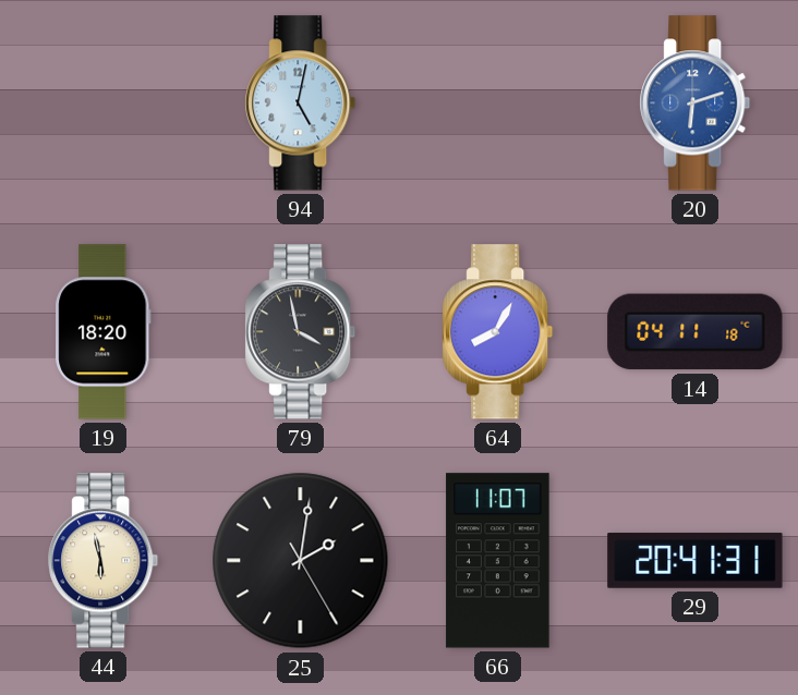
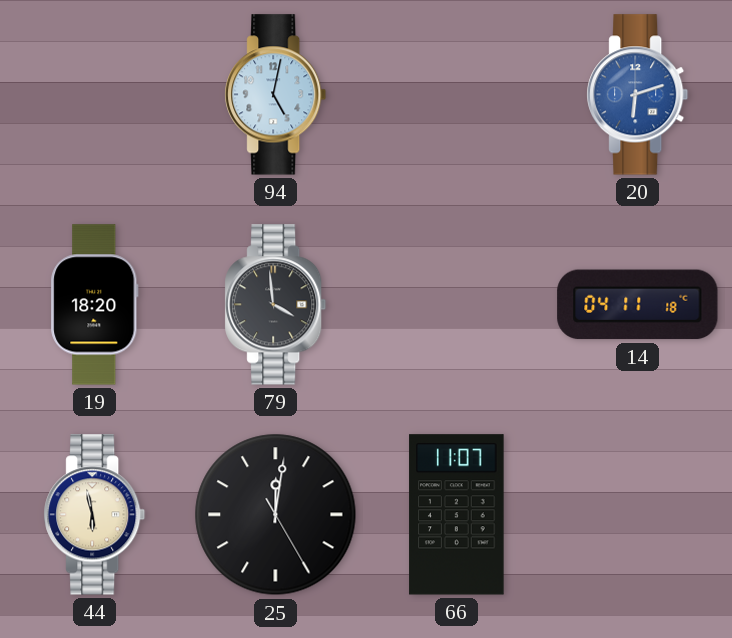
79: 3:58 -> 3:59 (276, 305)
64: 8:05 -> none (498, 332)
25: 2:01 -> 12:01 (276, 515)
29: 20:41 -> none (696, 561)
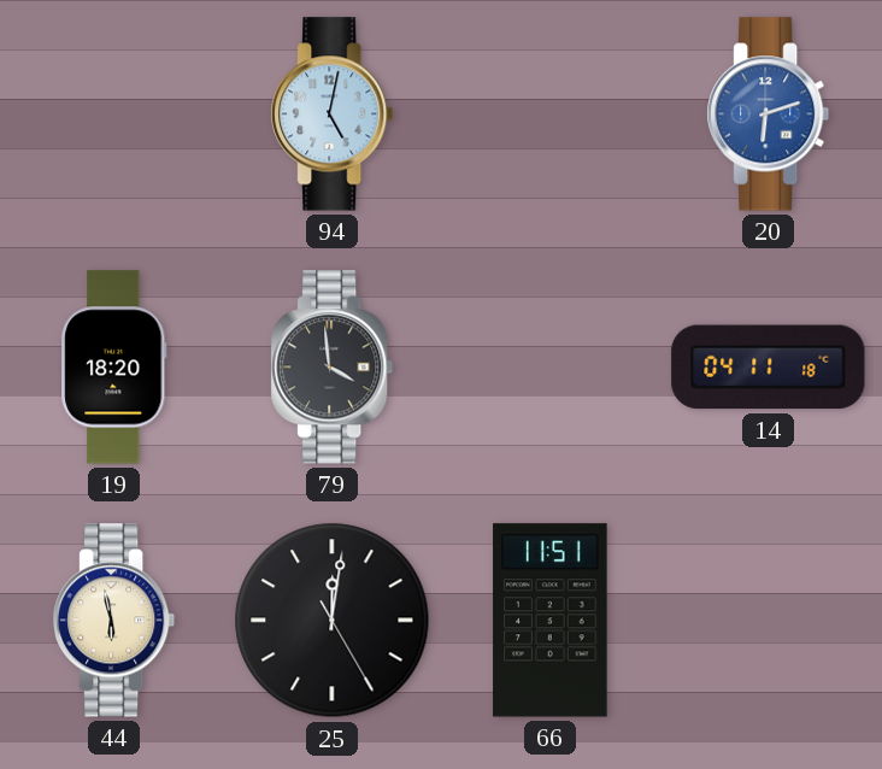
66: 11:07 -> 11:51 (551, 621)
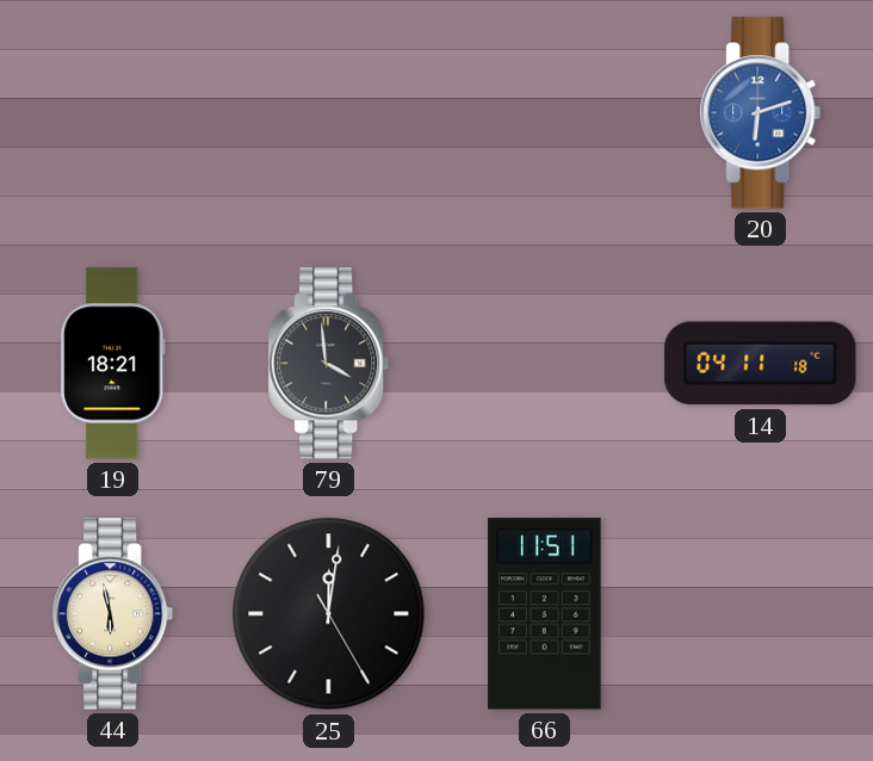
94: 5:02 -> none (333, 115)
19: 18:20 -> 18:21 (113, 364)
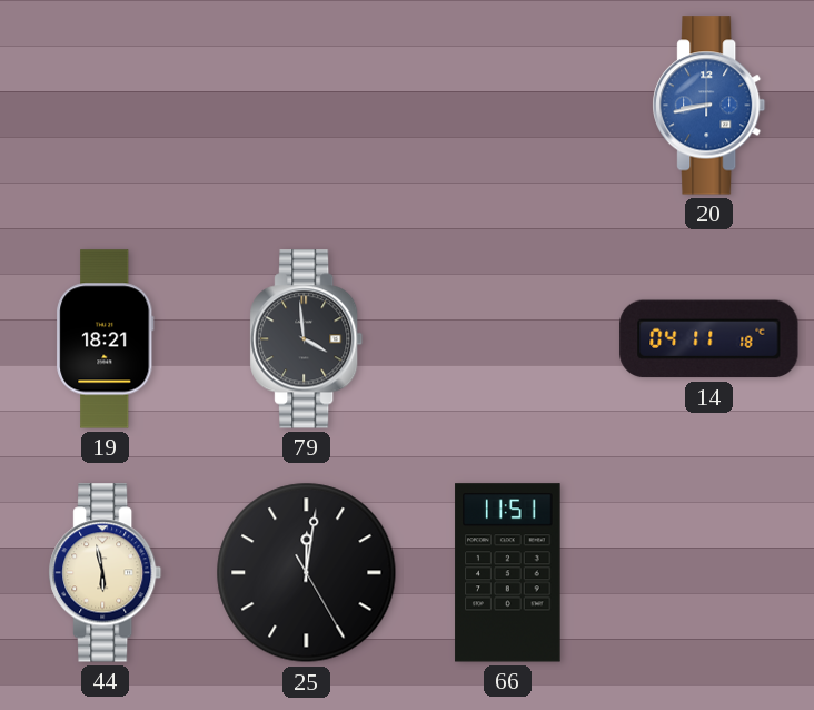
20: 6:12 -> 8:43 (709, 106)
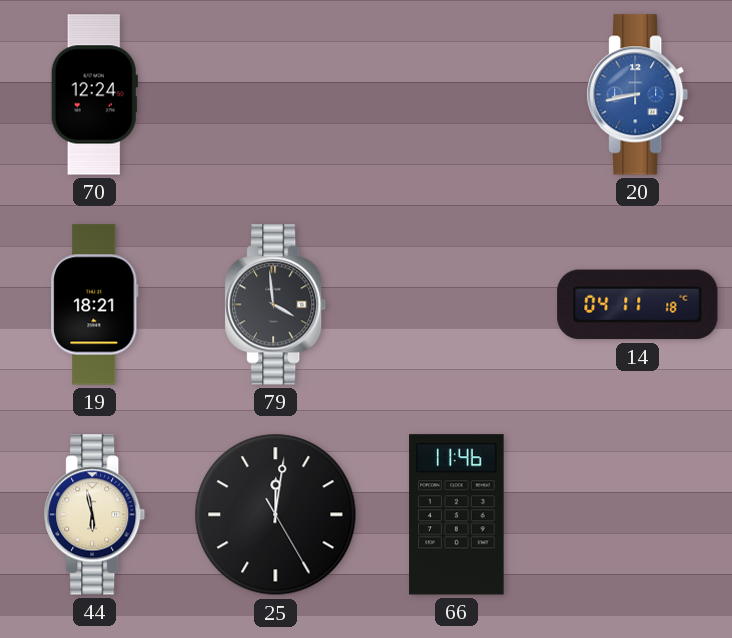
70: none -> 12:24 (94, 95)
66: 11:51 -> 11:46 (457, 515)
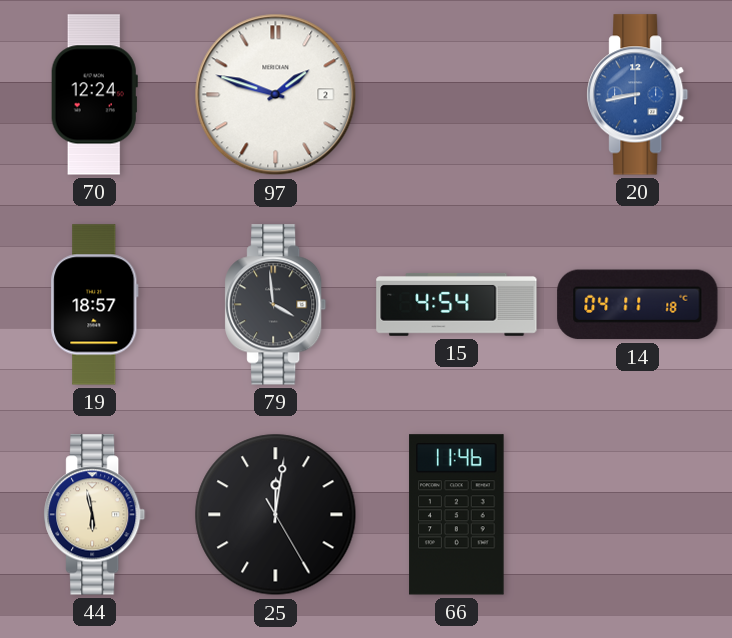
97: none -> 1:48 (276, 95)
19: 18:21 -> 18:57 (95, 305)
15: none -> 4:54 (457, 305)
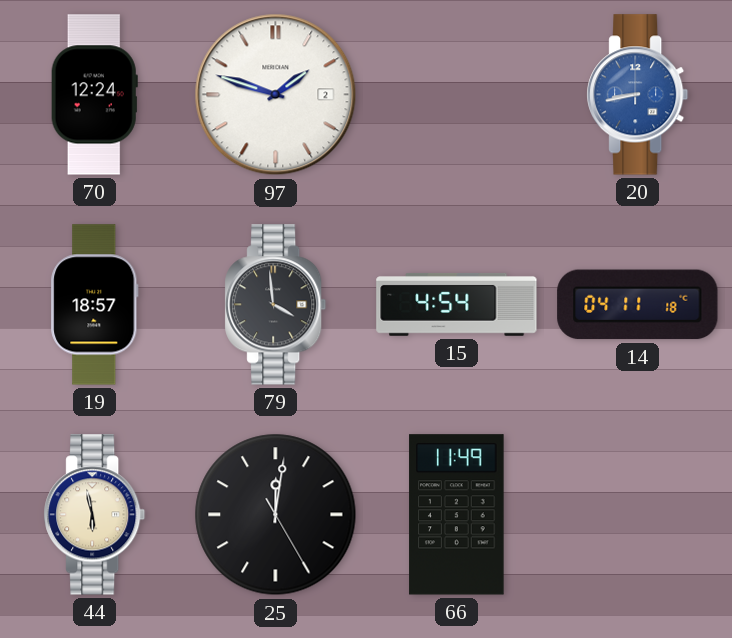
66: 11:46 -> 11:49 (457, 515)
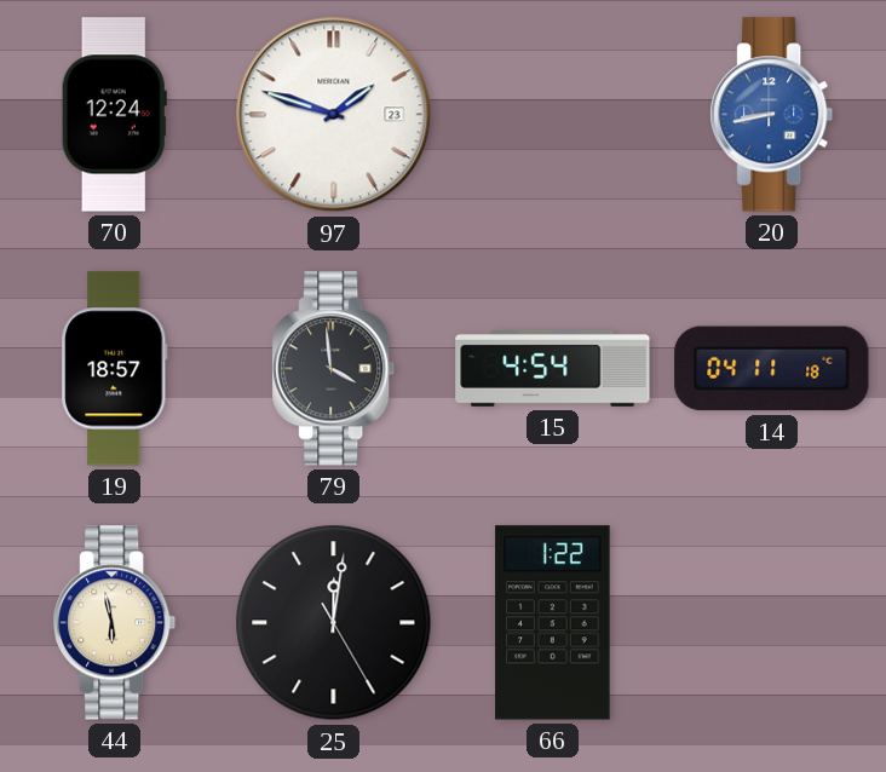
97 date: 2 -> 23 (334, 115)
66: 11:49 -> 1:22 (553, 623)
